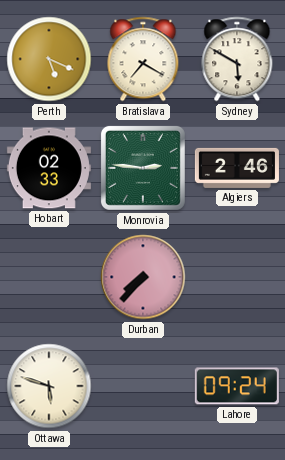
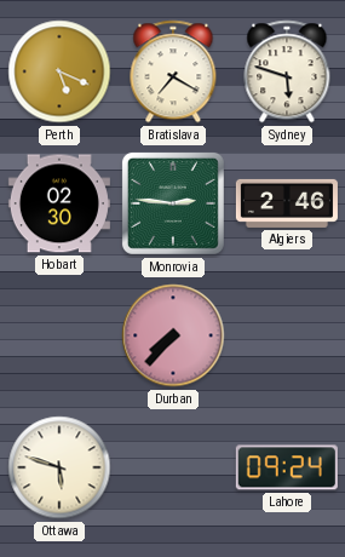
Sydney: 5:50 -> 5:48 (287, 71)
Hobart: 02:33 -> 02:30 (59, 203)
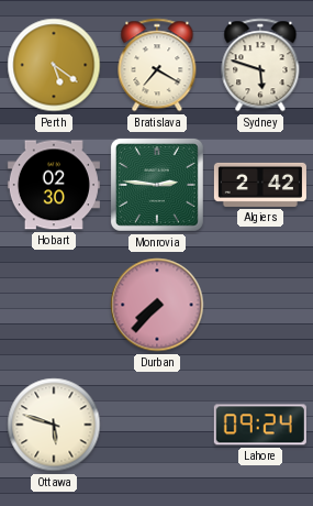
Perth: 5:19 -> 5:21 (54, 65)
Algiers: 2:46 -> 2:42 (260, 185)
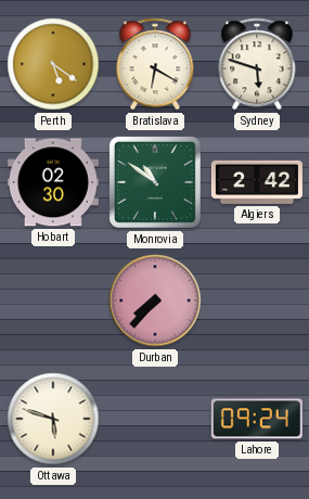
Bratislava: 7:20 -> 6:20 (155, 64)
Monrovia: 2:46 -> 10:51 (155, 182)
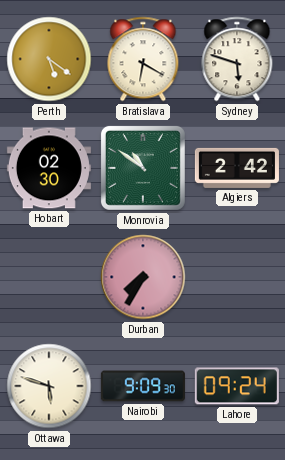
Durban: 7:37 -> 7:35 (143, 277)
Nairobi: none -> 9:09 (143, 386)
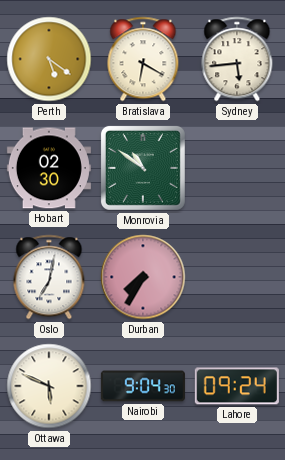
Sydney: 5:48 -> 5:44 (237, 59)
Algiers: 2:42 -> none (237, 168)
Oslo: none -> 7:02 (49, 277)
Ottawa: 5:48 -> 5:49 (49, 386)
Nairobi: 9:09 -> 9:04 (143, 386)
